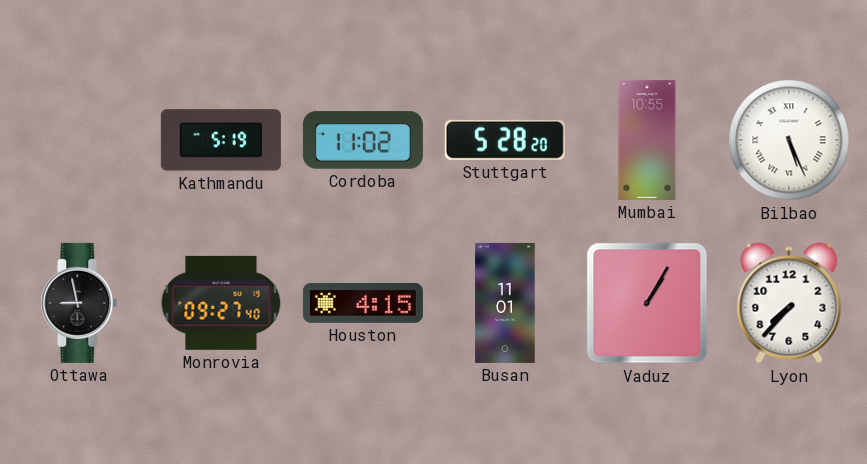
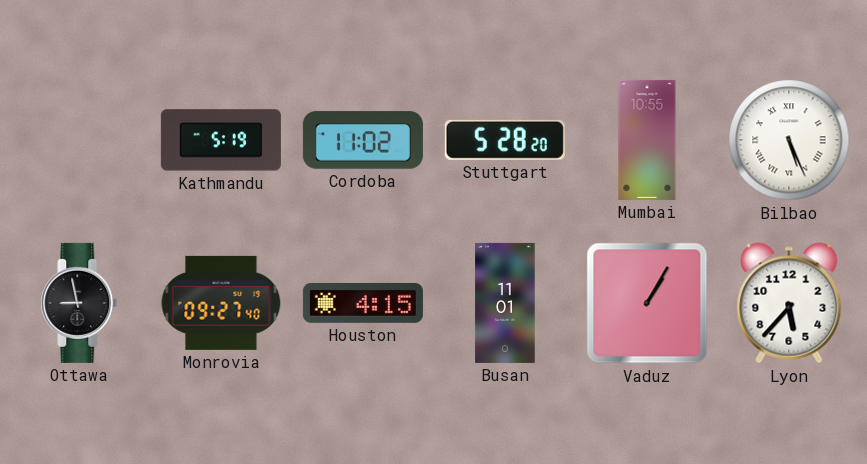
Lyon: 7:37 -> 5:37 (789, 303)
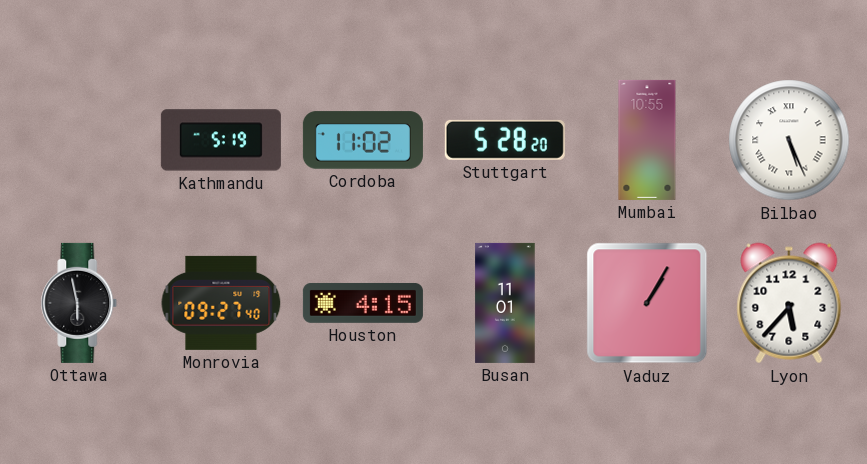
Ottawa: 8:58 -> 5:58 (79, 303)
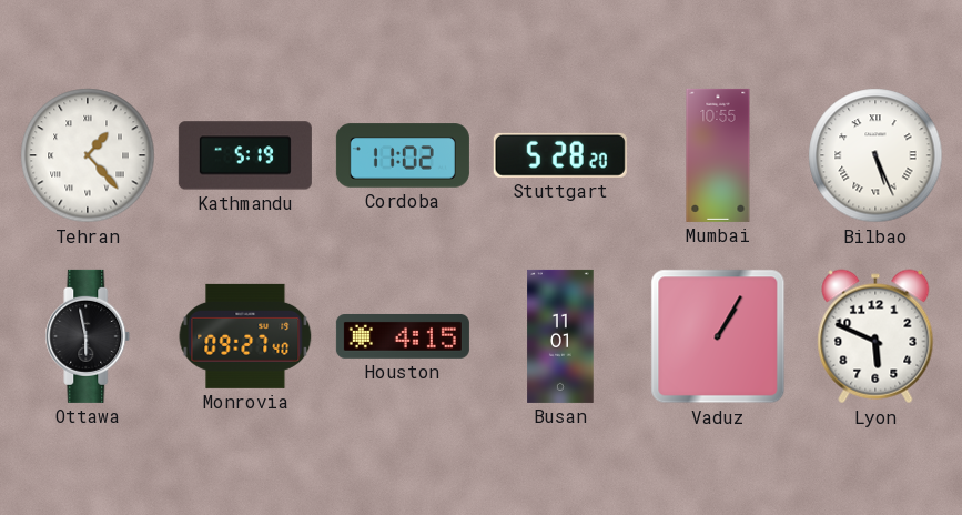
Tehran: none -> 1:23 (88, 155)
Lyon: 5:37 -> 5:49 (875, 336)
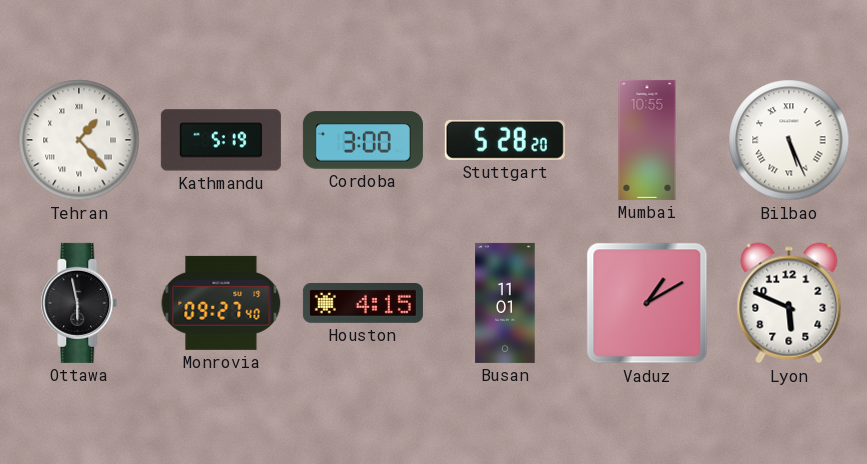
Cordoba: 11:02 -> 3:00 (363, 140)
Vaduz: 1:05 -> 1:10 (647, 303)
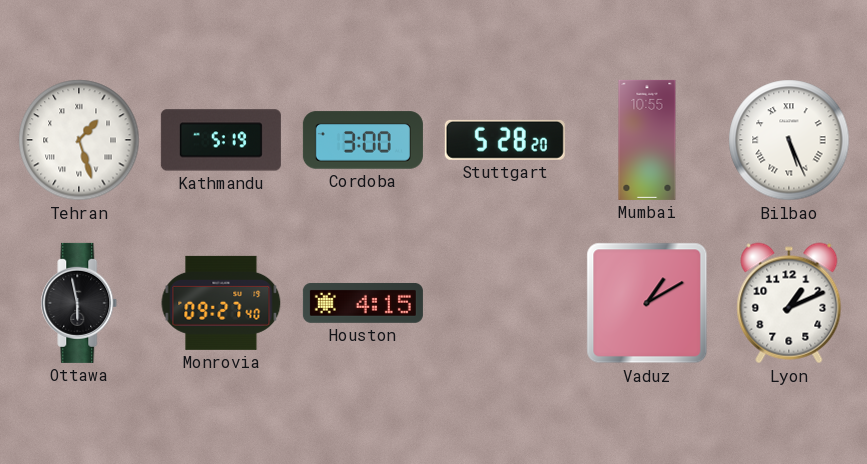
Tehran: 1:23 -> 1:27 (79, 140)
Busan: 11:01 -> none (505, 303)
Lyon: 5:49 -> 1:11 (789, 303)
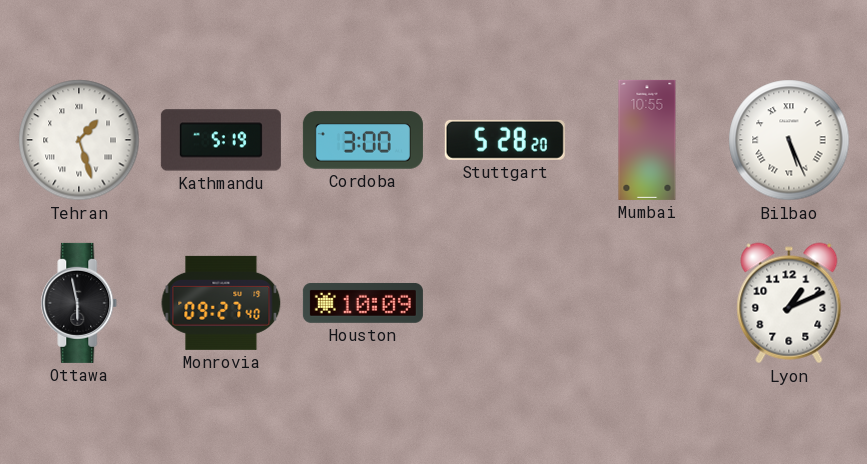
Houston: 4:15 -> 10:09 (363, 303)
Vaduz: 1:10 -> none (647, 303)
